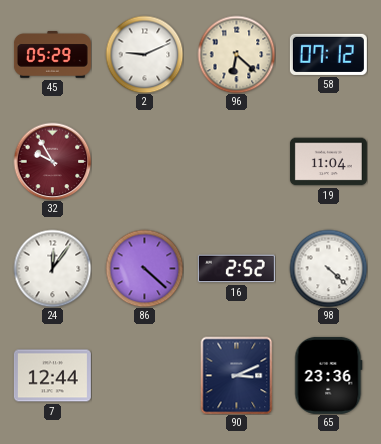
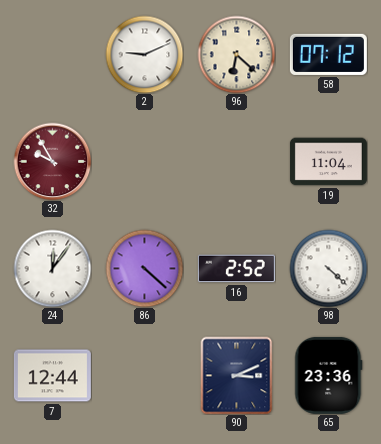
45: 05:29 -> none (52, 55)
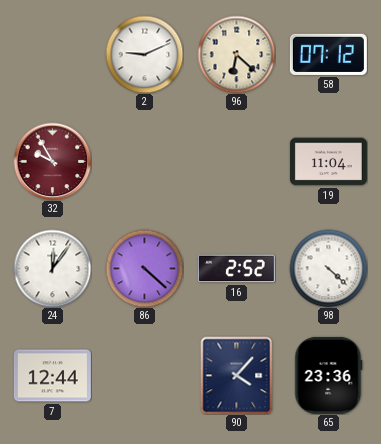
90: 3:11 -> 4:07 (237, 375)
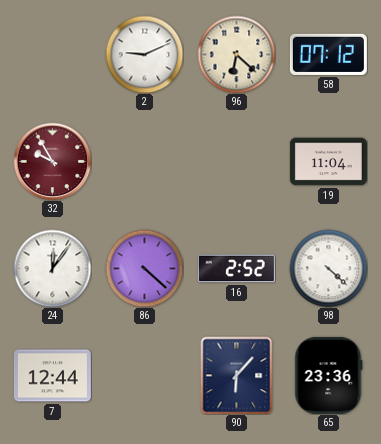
90: 4:07 -> 6:07 (237, 375)
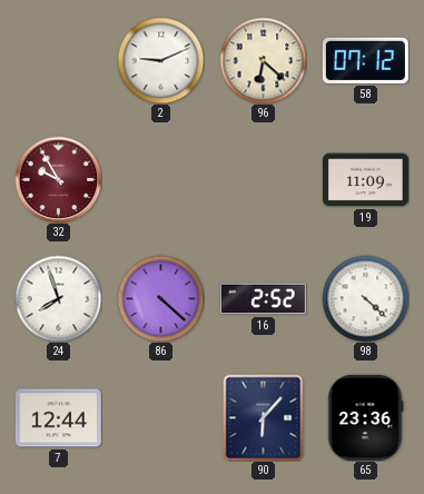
19: 11:04 -> 11:09 (365, 180)
24: 12:06 -> 7:57 (58, 298)
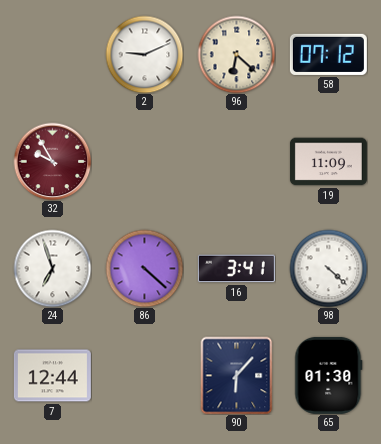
24: 7:57 -> 6:57 (52, 268)
16: 2:52 -> 3:41 (236, 269)
65: 23:36 -> 01:30 (329, 375)
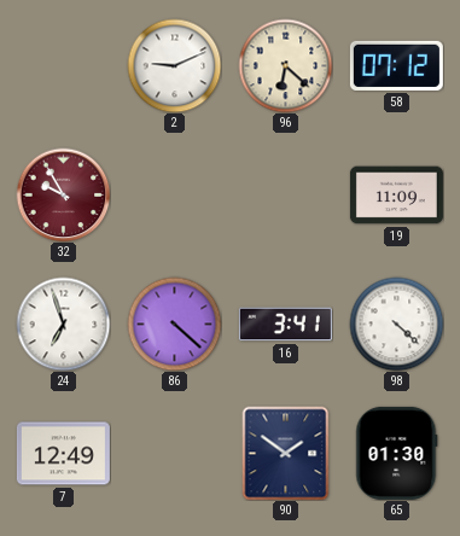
7: 12:44 -> 12:49 (63, 454)
90: 6:07 -> 1:51 (286, 453)
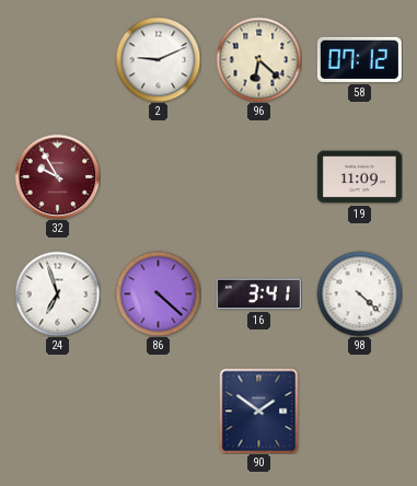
7: 12:49 -> none (63, 454)
65: 01:30 -> none (397, 453)
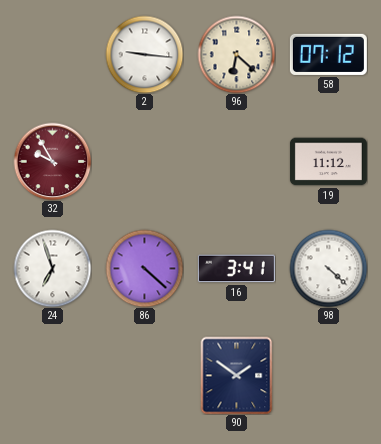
2: 9:11 -> 9:16 (144, 54)
19: 11:09 -> 11:12 (328, 162)
